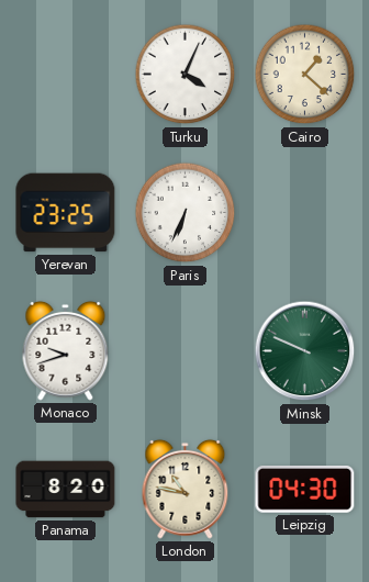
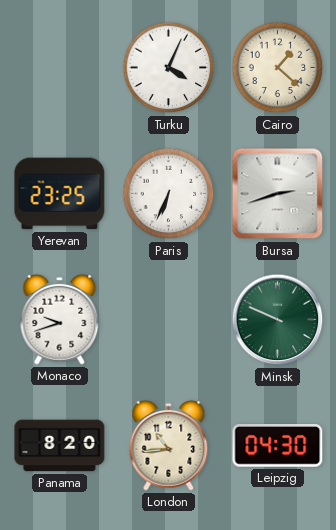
Bursa: none -> 2:42 (278, 194)
London: 10:47 -> 10:44 (169, 445)
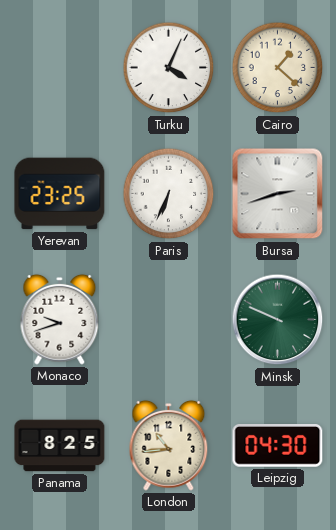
Panama: 8:20 -> 8:25 (60, 446)
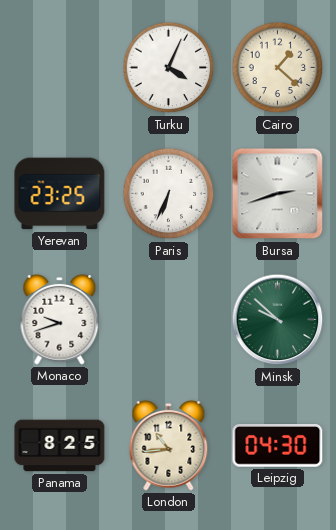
Minsk: 9:49 -> 9:52 (278, 320)
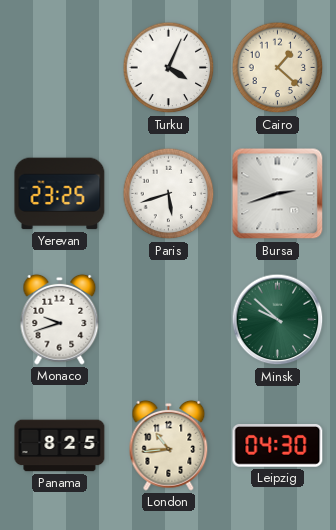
Paris: 6:34 -> 5:42 (169, 194)
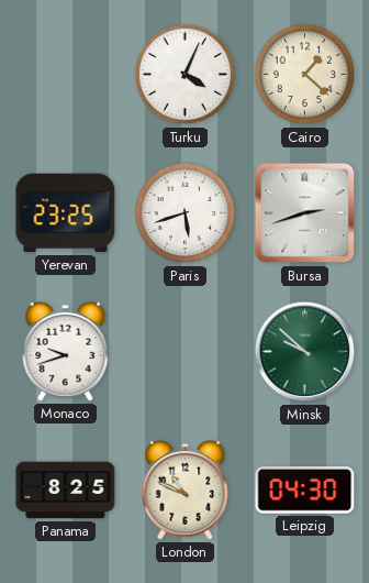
London: 10:44 -> 10:49 (186, 490)
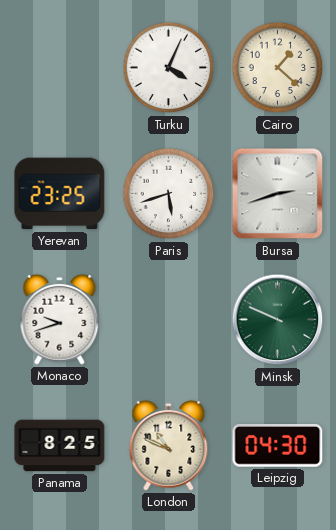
Minsk: 9:52 -> 9:49 (278, 320)
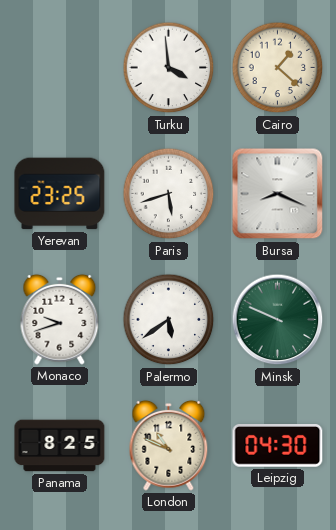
Turku: 4:04 -> 3:59 (169, 68)
Bursa: 2:42 -> 8:19 (278, 194)
Palermo: none -> 5:39 (169, 320)
